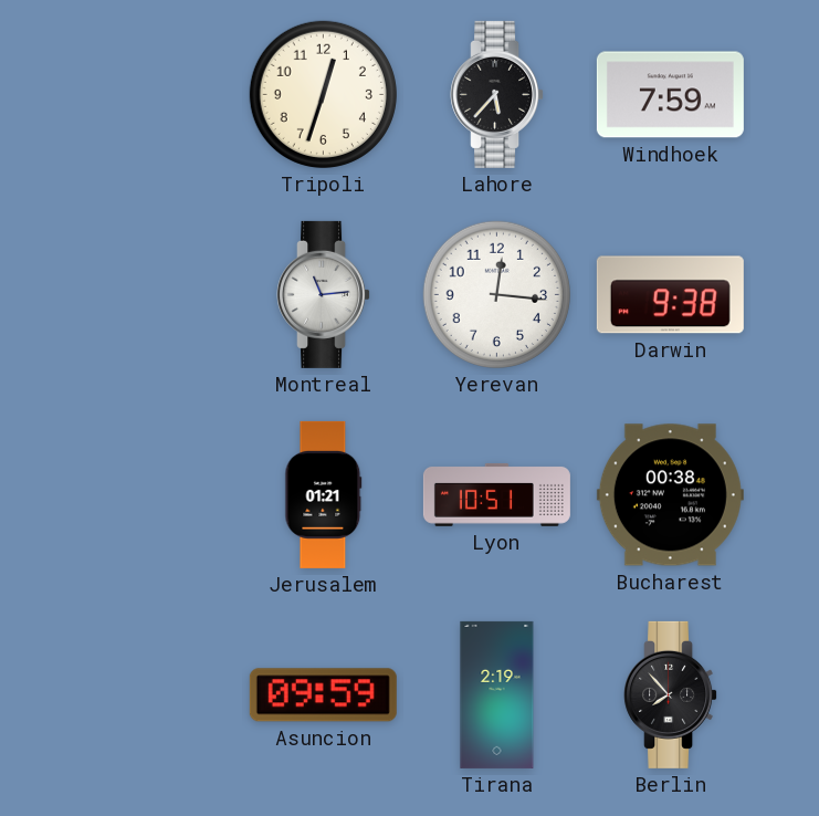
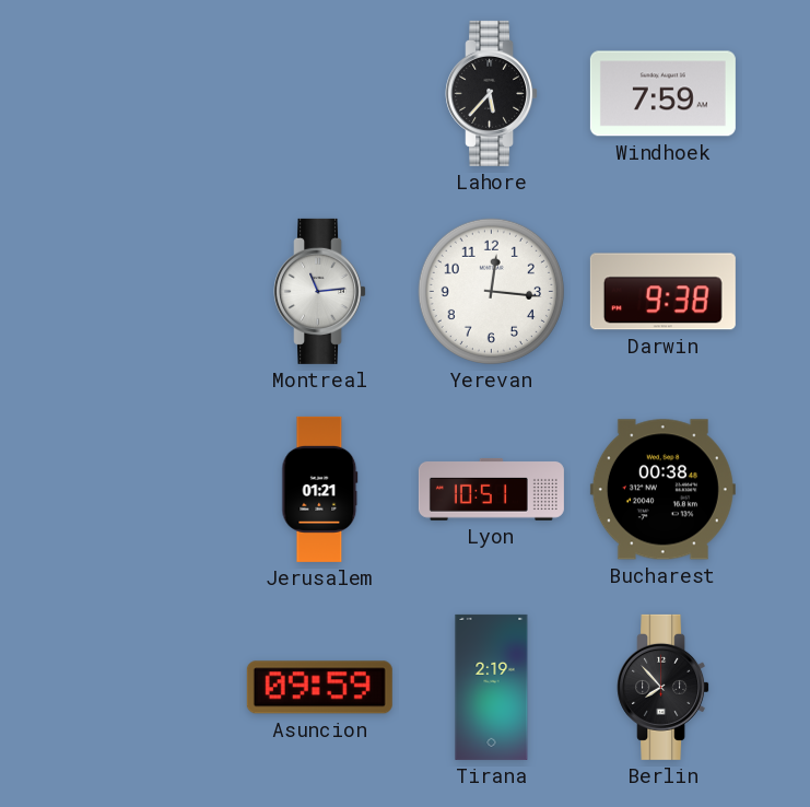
Tripoli: 12:33 -> none (323, 94)
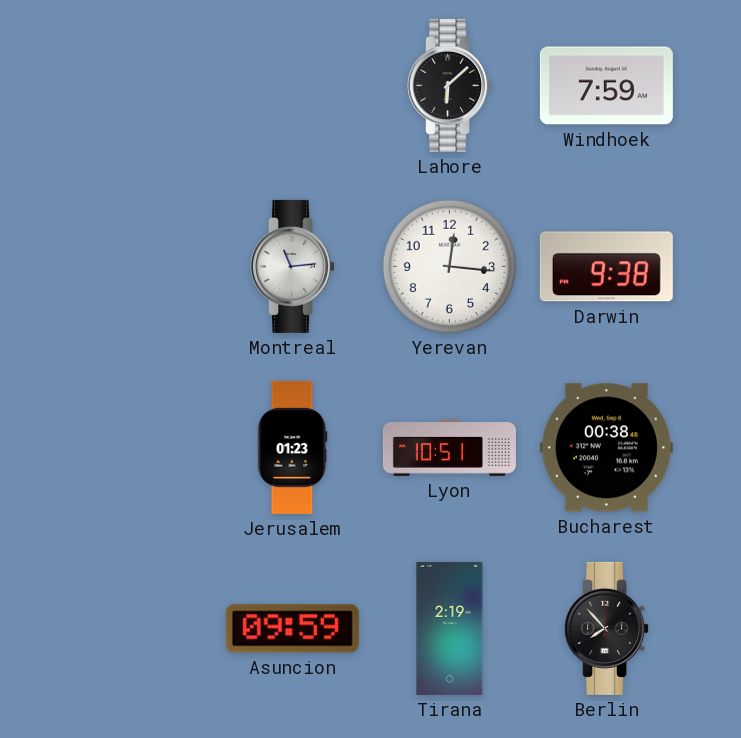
Lahore: 5:37 -> 6:08 (450, 85)
Jerusalem: 01:21 -> 01:23 (293, 447)
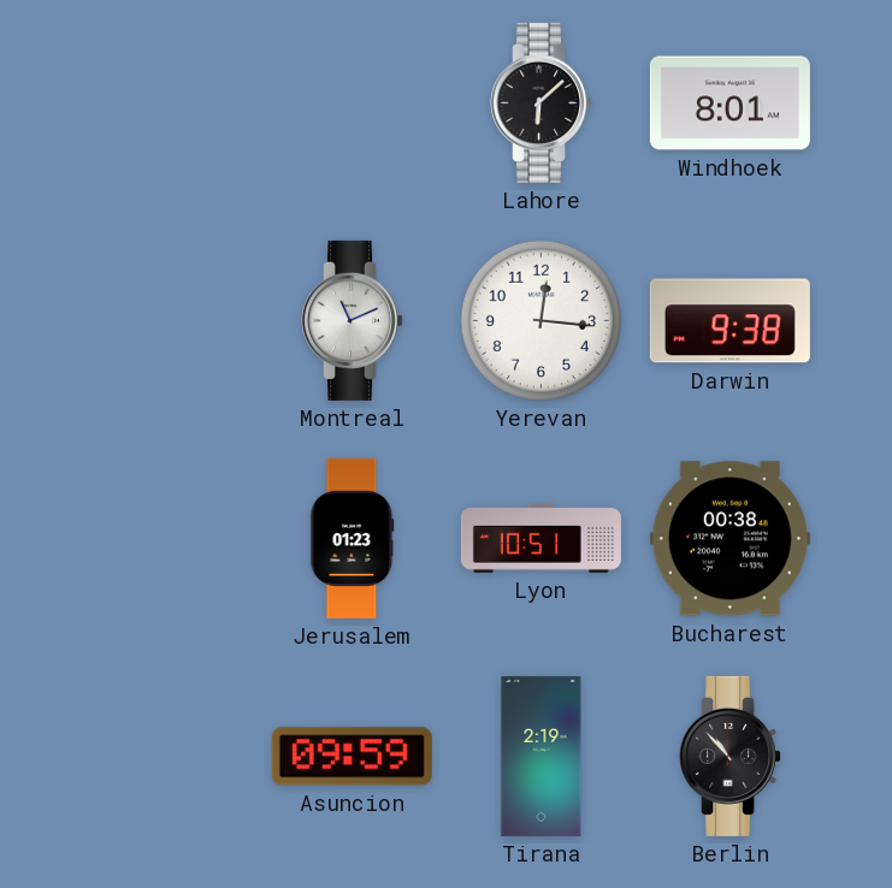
Windhoek: 7:59 -> 8:01 (729, 103)
Montreal: 11:14 -> 11:11 (353, 320)
Berlin: 7:53 -> 10:53 (731, 756)
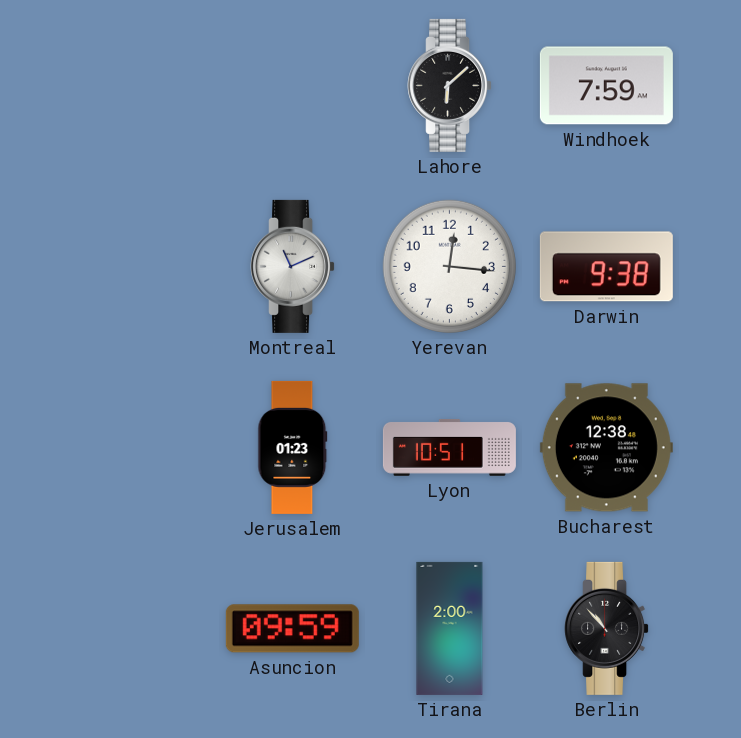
Windhoek: 8:01 -> 7:59 (606, 86)
Bucharest: 00:38 -> 12:38 (606, 448)
Tirana: 2:19 -> 2:00 (450, 628)
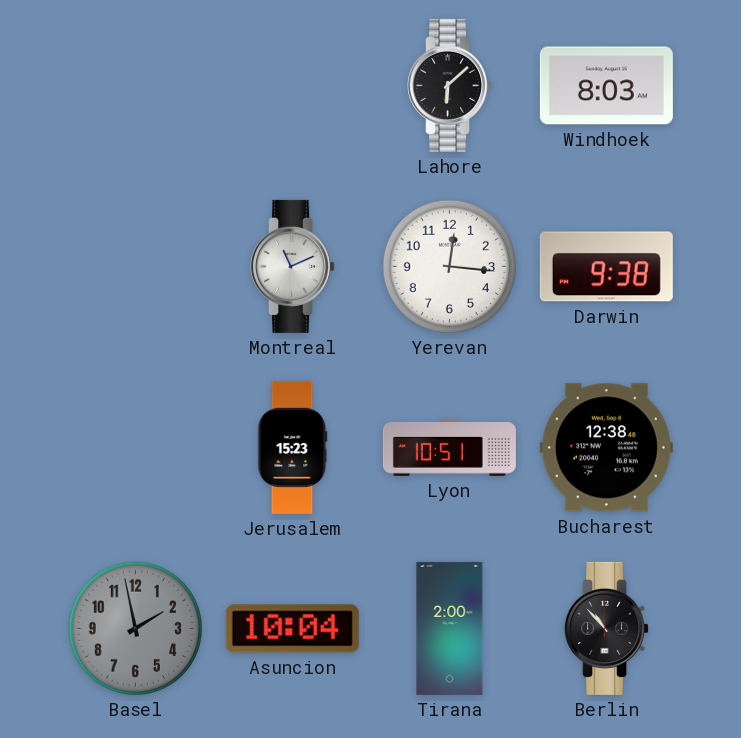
Windhoek: 7:59 -> 8:03 (606, 86)
Jerusalem: 01:23 -> 15:23 (293, 447)
Basel: none -> 1:58 (135, 628)
Asuncion: 09:59 -> 10:04 (292, 629)
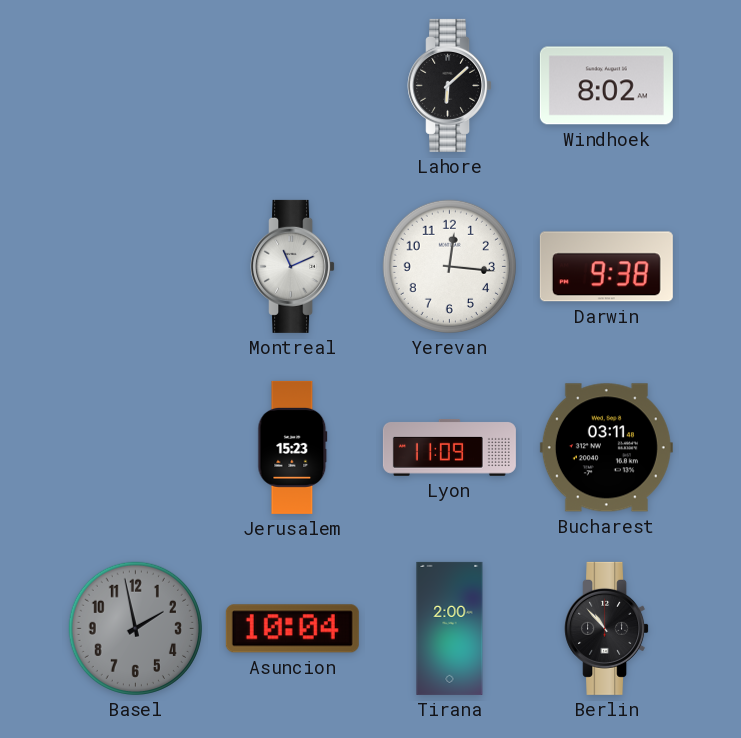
Windhoek: 8:03 -> 8:02 (606, 86)
Lyon: 10:51 -> 11:09 (449, 447)
Bucharest: 12:38 -> 03:11 (606, 448)
